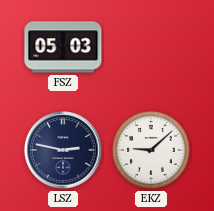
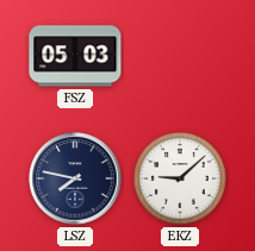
LSZ: 2:47 -> 7:47 (75, 178)
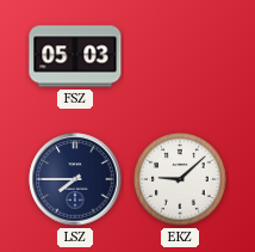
LSZ: 7:47 -> 7:45 (75, 179)
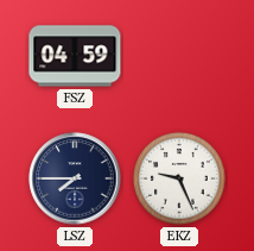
FSZ: 05:03 -> 04:59 (75, 56)
EKZ: 9:08 -> 9:26 (180, 180)
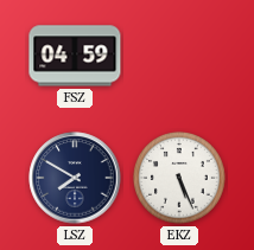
LSZ: 7:45 -> 7:50 (75, 178)
EKZ: 9:26 -> 5:26 (180, 179)
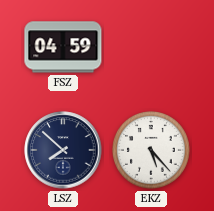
LSZ: 7:50 -> 7:52 (63, 150)
EKZ: 5:26 -> 5:23 (152, 151)
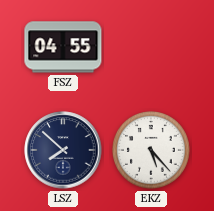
FSZ: 04:59 -> 04:55 (63, 47)
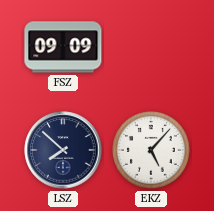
FSZ: 04:55 -> 09:09 (63, 47)
EKZ: 5:23 -> 5:07 (152, 151)
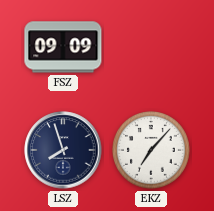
LSZ: 7:52 -> 7:57 (63, 150)
EKZ: 5:07 -> 7:07 (152, 151)
